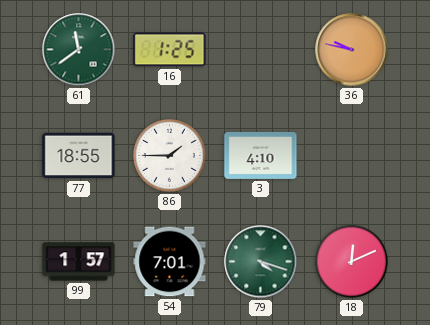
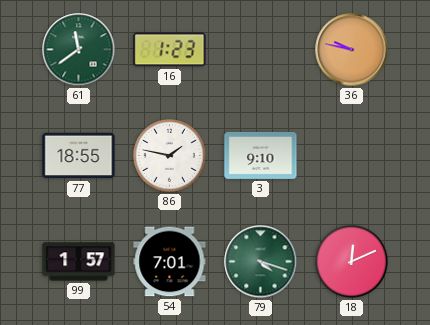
16: 1:25 -> 1:23 (170, 50)
86: 1:45 -> 1:47 (170, 156)
3: 4:10 -> 9:10 (261, 155)
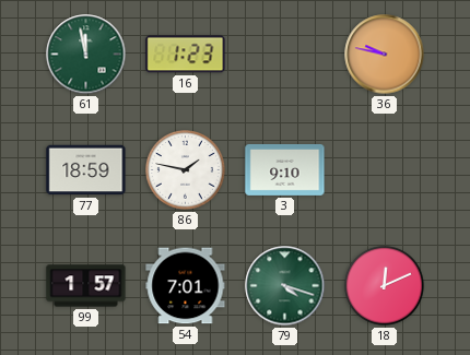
61: 11:39 -> 11:58 (86, 55)
77: 18:55 -> 18:59 (86, 170)
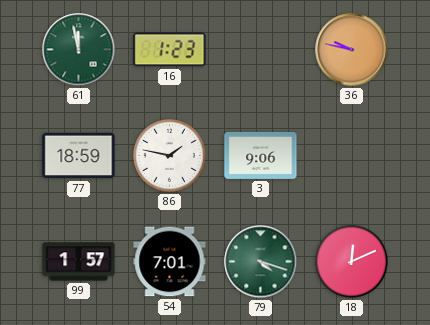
3: 9:10 -> 9:06 (261, 155)
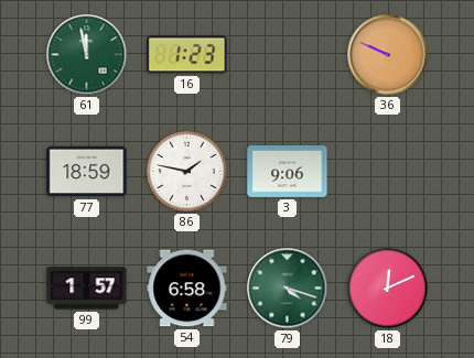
36: 9:47 -> 9:49 (388, 55)
54: 7:01 -> 6:58 (187, 289)
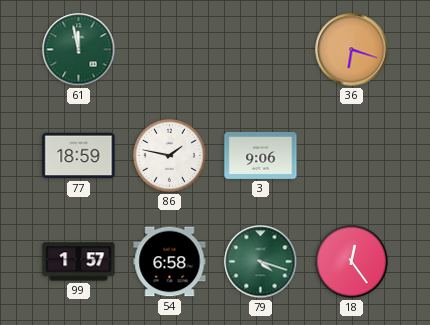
16: 1:23 -> none (187, 55)
36: 9:49 -> 6:18 (352, 50)
18: 12:11 -> 12:24 (352, 262)
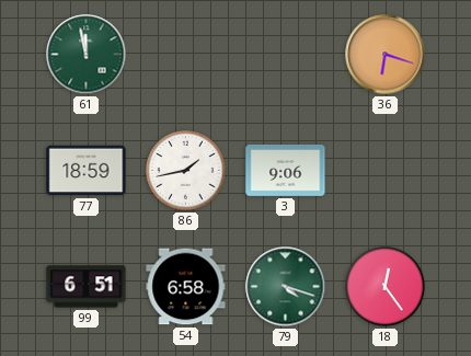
86: 1:47 -> 1:43 (186, 171)
99: 1:57 -> 6:51 (87, 287)
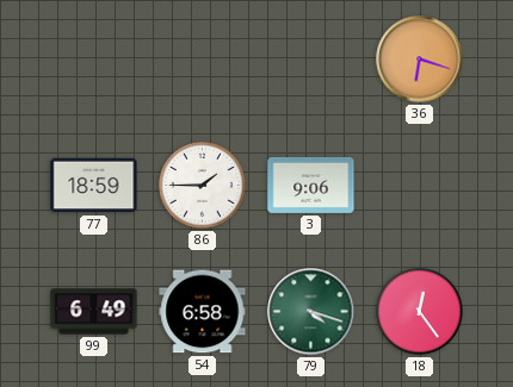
61: 11:58 -> none (87, 55)
86: 1:43 -> 1:45 (203, 186)
99: 6:51 -> 6:49 (94, 312)
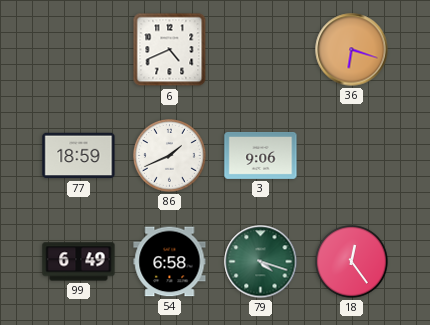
6: none -> 4:41 (170, 50)
86: 1:45 -> 1:41 (170, 156)
